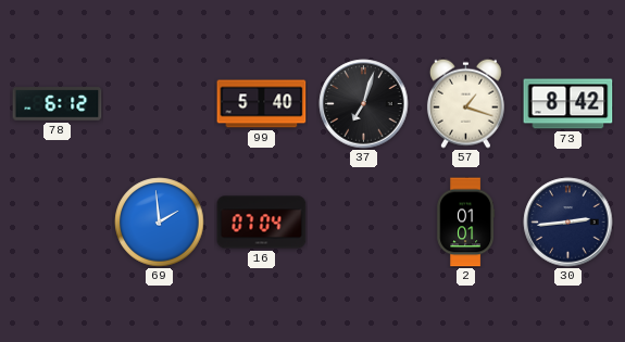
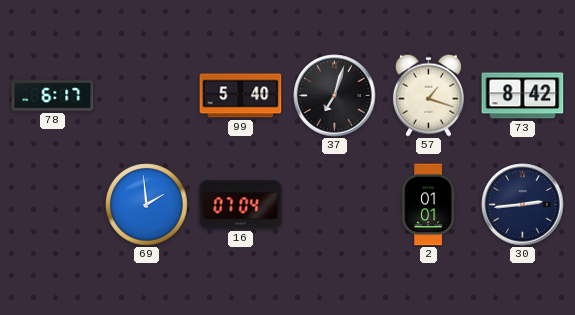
78: 6:12 -> 6:17 (53, 96)
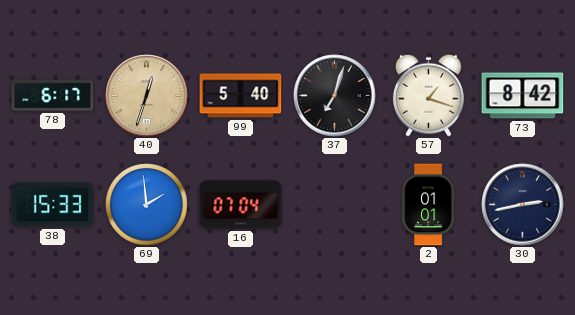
40: none -> 12:33 (147, 96)
38: none -> 15:33 (53, 205)
30: 2:44 -> 2:43 (523, 205)
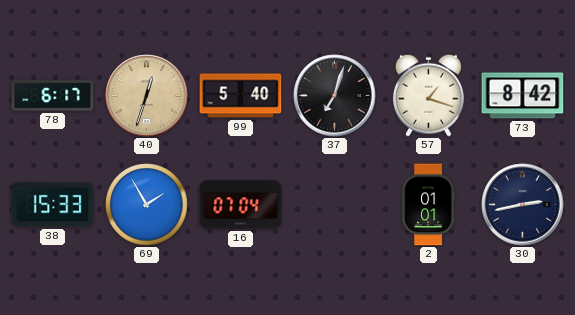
69: 1:59 -> 1:55 (147, 205)
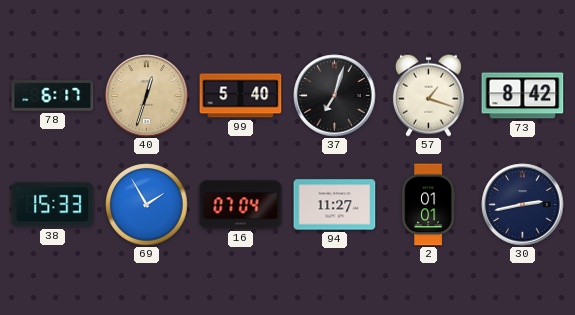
94: none -> 11:27 (335, 205)
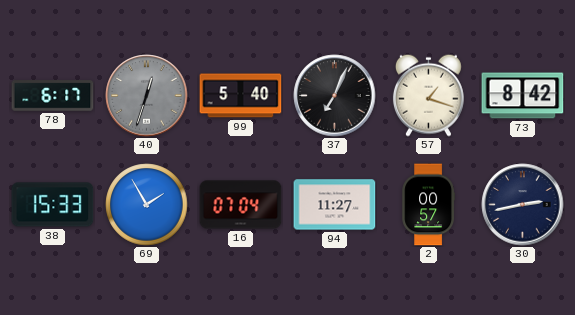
40 dial: champagne -> grey (147, 96)
37: 7:03 -> 7:04 (335, 96)
2: 01:01 -> 00:57 (429, 205)
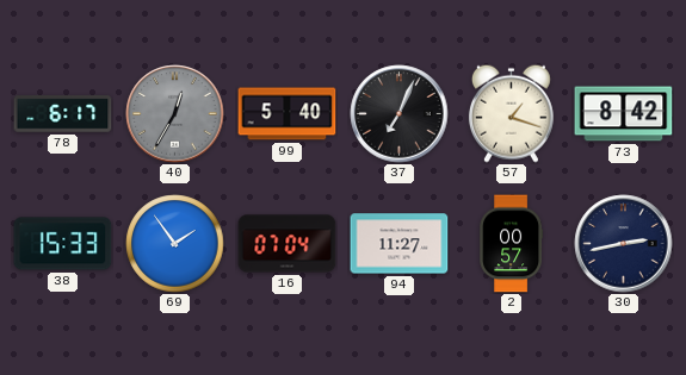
40: 12:33 -> 12:35 (175, 114)
69: 1:55 -> 1:54 (175, 244)
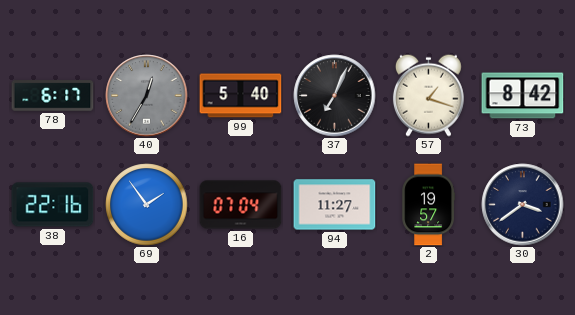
38: 15:33 -> 22:16 (53, 205)
2: 00:57 -> 19:57 (429, 205)
30: 2:43 -> 3:39 (523, 205)
